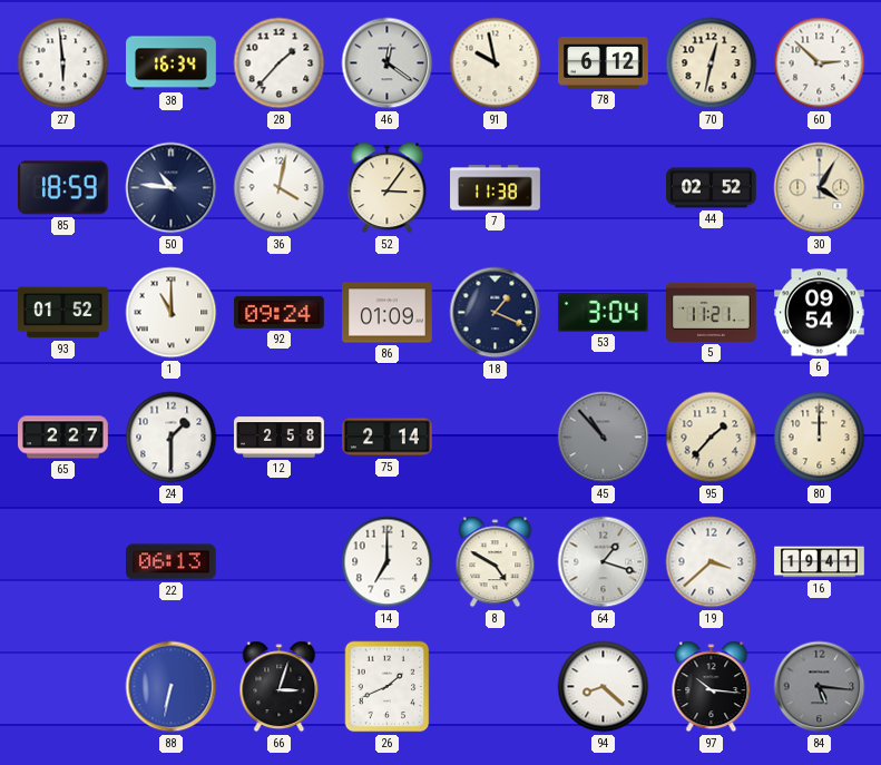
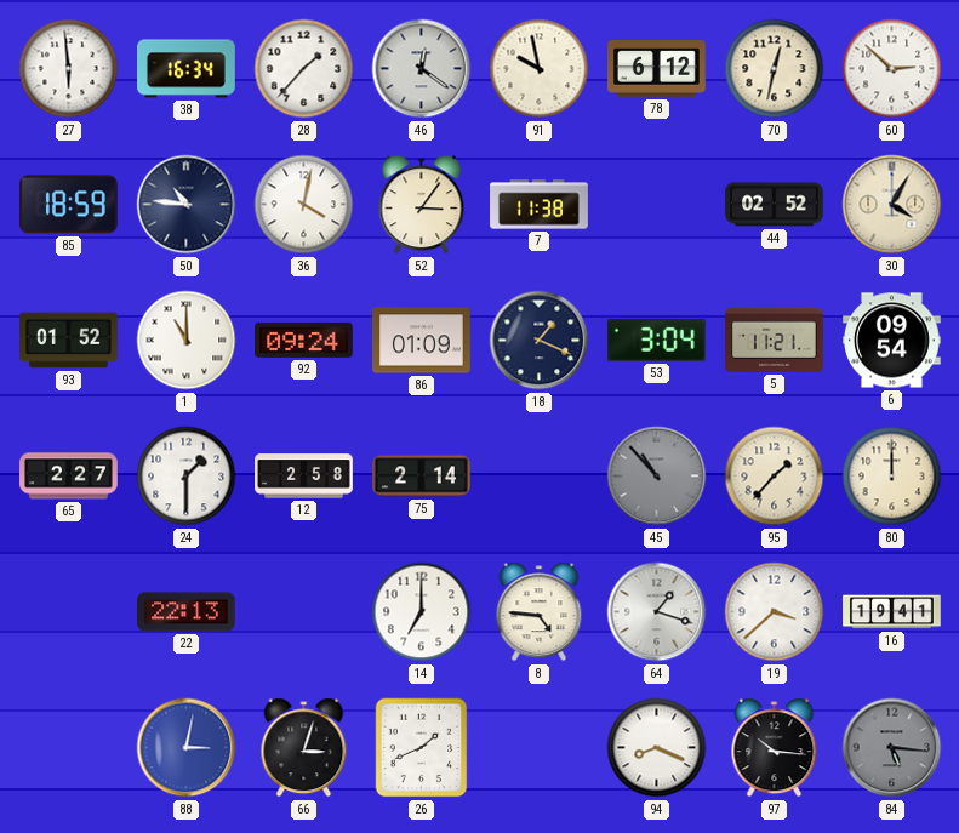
22: 06:13 -> 22:13 (187, 612)
8: 4:50 -> 4:46 (540, 612)
88: 6:32 -> 3:02 (187, 748)
94: 8:22 -> 8:19 (657, 748)
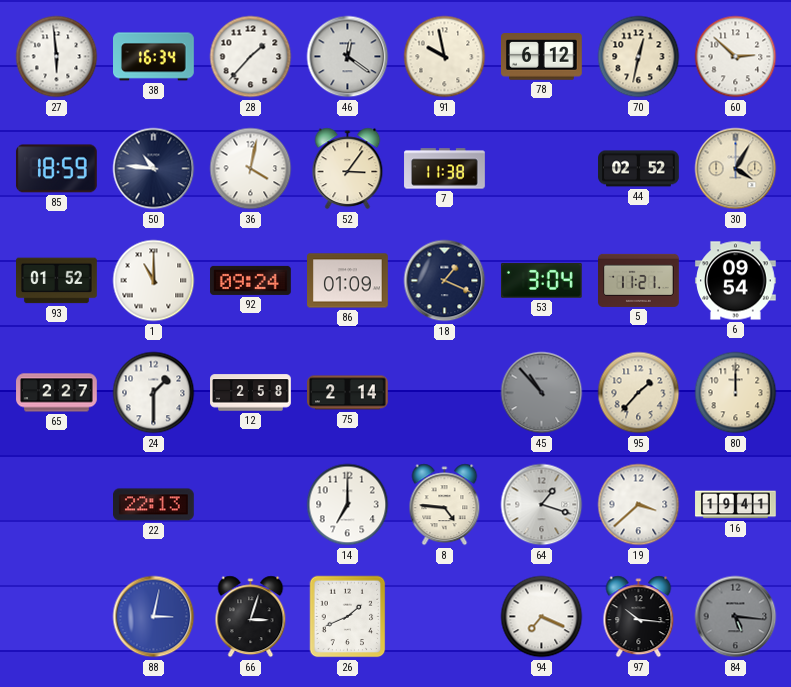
94: 8:19 -> 7:19 (542, 617)
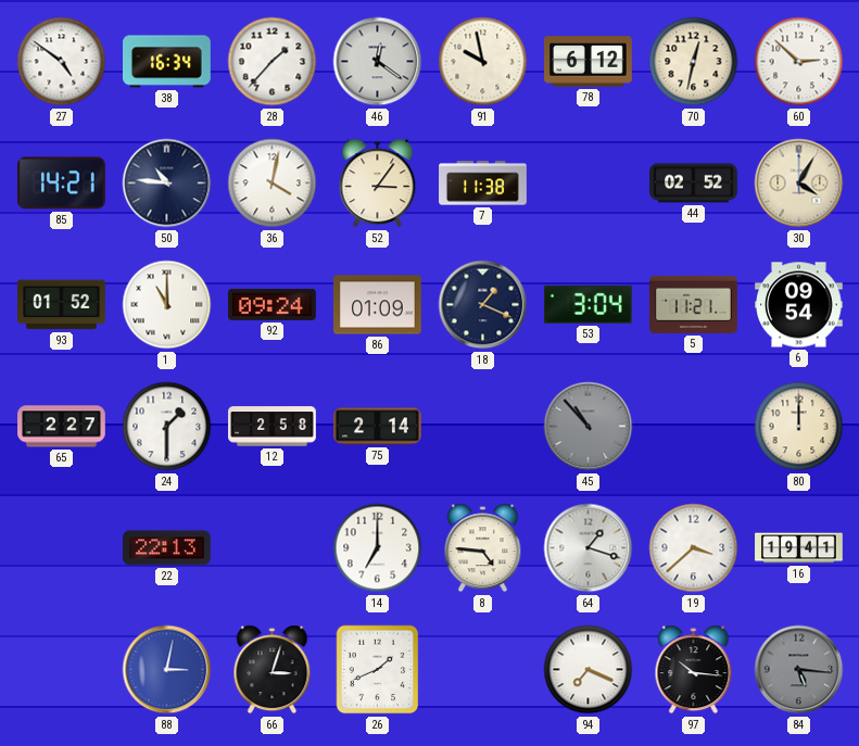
27: 5:59 -> 4:51 (62, 62)
85: 18:59 -> 14:21 (62, 184)
95: 1:37 -> none (639, 393)
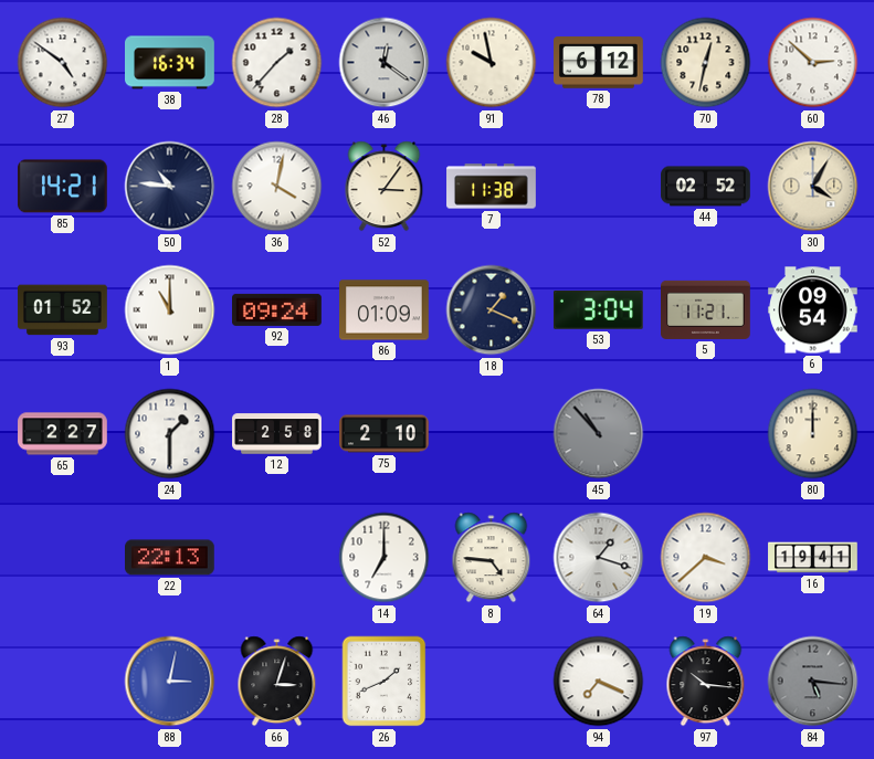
75: 2:14 -> 2:10 (385, 434)
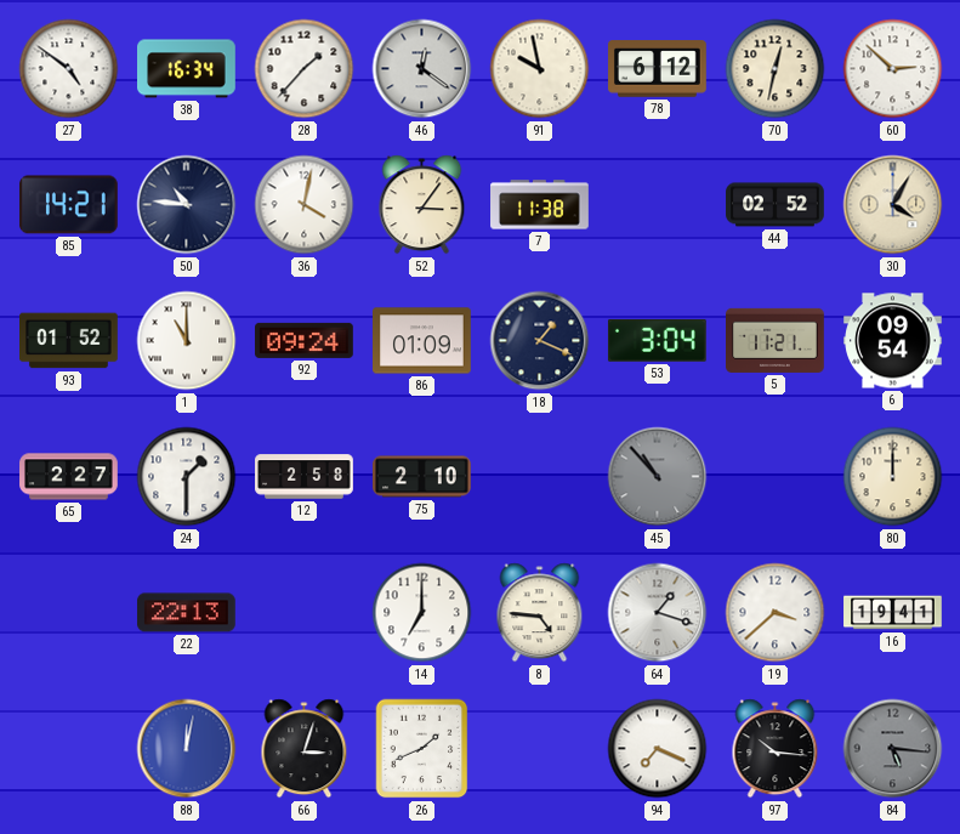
88: 3:02 -> 12:02 (187, 749)
